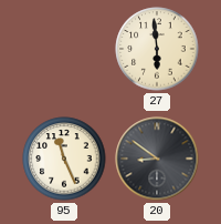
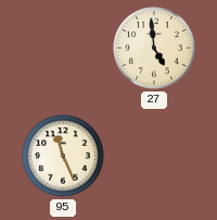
27: 5:59 -> 4:59 (154, 48)
20: 8:51 -> none (157, 159)
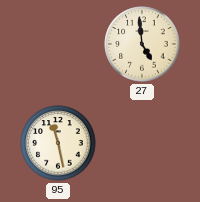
95: 11:26 -> 11:28 (58, 143)
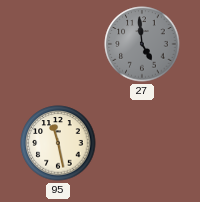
27 dial: cream -> grey (142, 44)
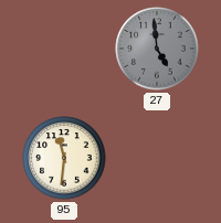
95: 11:28 -> 11:31 (64, 158)
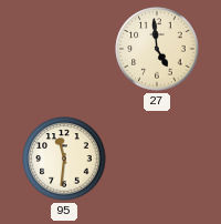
27 dial: grey -> cream (157, 49)
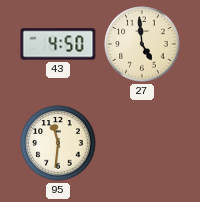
43: none -> 4:50 (58, 44)
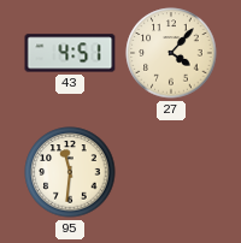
43: 4:50 -> 4:51 (70, 53)
27: 4:59 -> 4:07 (171, 53)
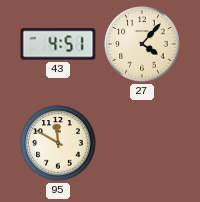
95: 11:31 -> 11:50 (58, 143)
